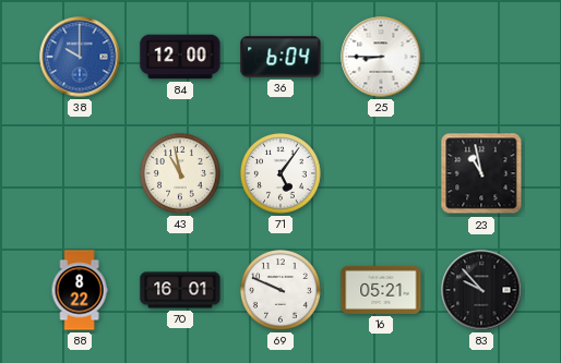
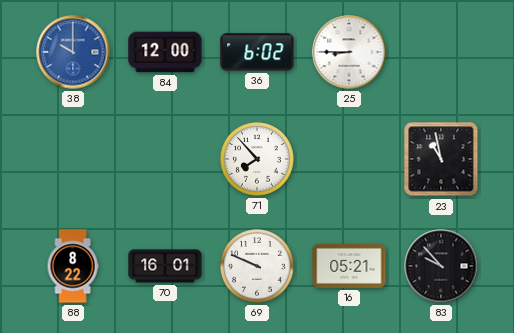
36: 6:04 -> 6:02 (257, 52)
43: 10:58 -> none (181, 174)
71: 5:06 -> 7:53 (258, 160)
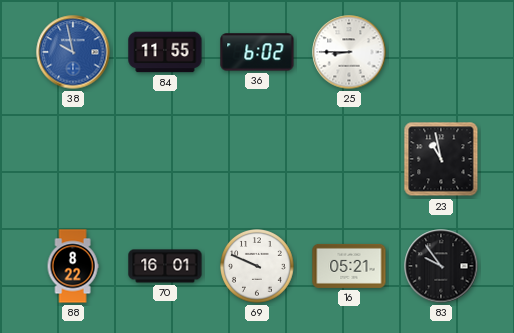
38: 10:00 -> 9:58 (73, 52)
84: 12:00 -> 11:55 (165, 52)
71: 7:53 -> none (258, 160)
83: 9:53 -> 9:54 (441, 266)
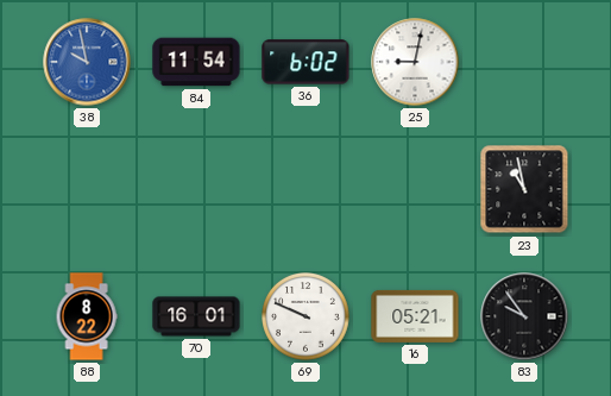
84: 11:55 -> 11:54 (196, 62)
25: 8:45 -> 9:02 (415, 62)
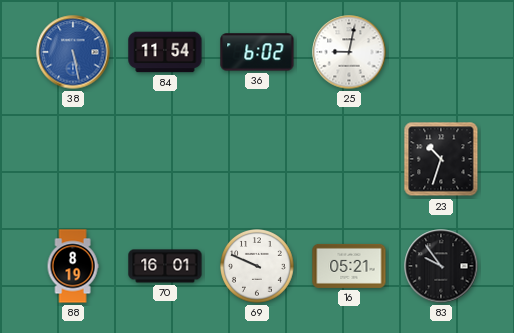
38: 9:58 -> 5:28 (73, 52)
23: 10:58 -> 10:33 (441, 159)
88: 8:22 -> 8:19 (73, 266)
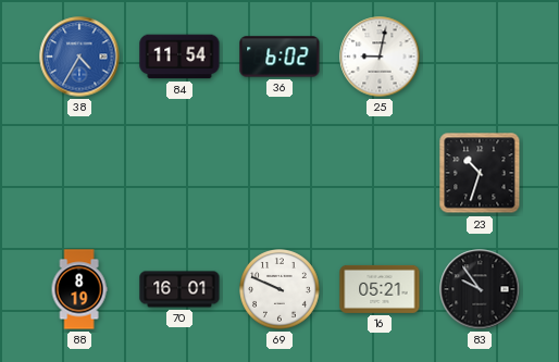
38: 5:28 -> 4:35 (79, 57)
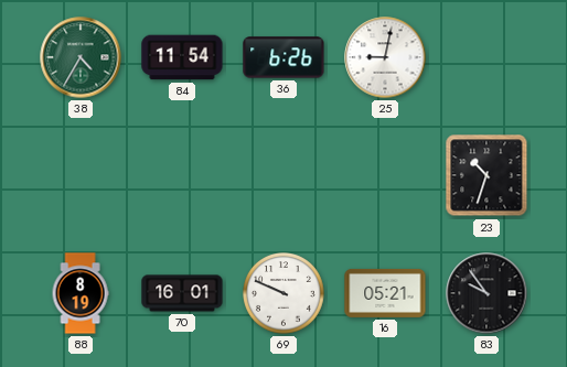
38 dial: blue -> green (81, 57)
36: 6:02 -> 6:26 (283, 57)
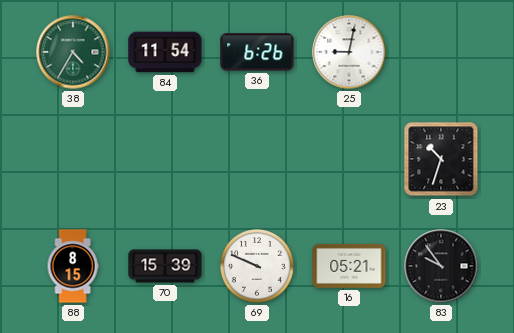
88: 8:19 -> 8:15 (73, 266)
70: 16:01 -> 15:39 (165, 266)
